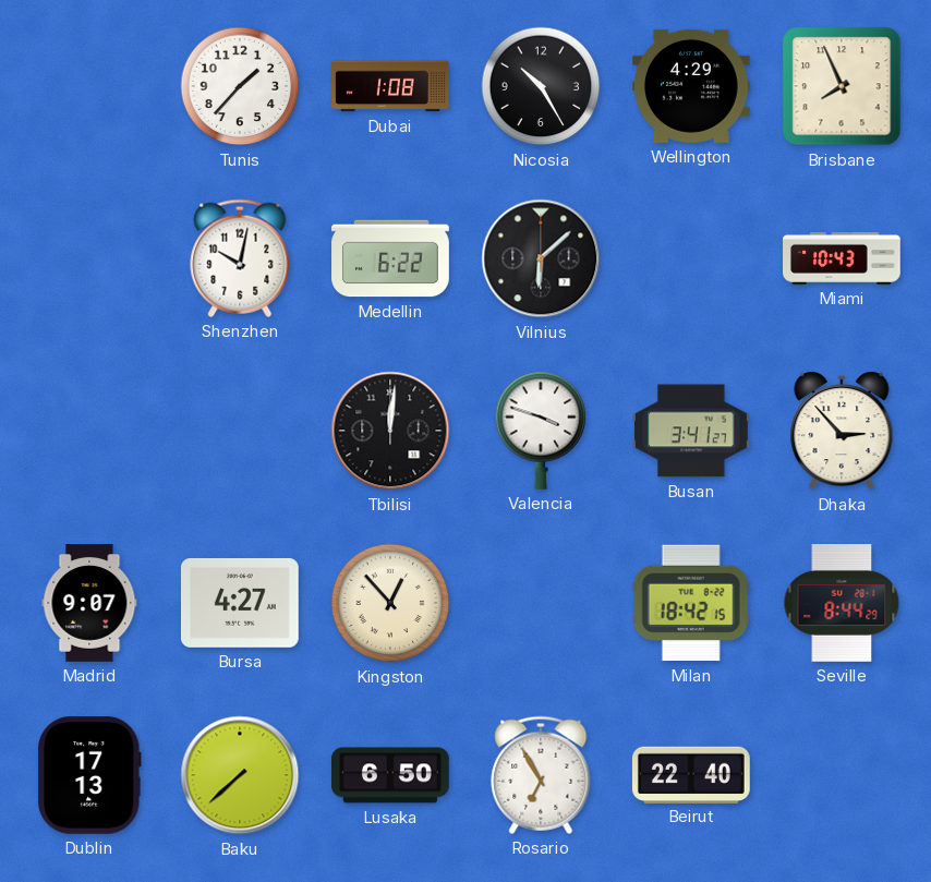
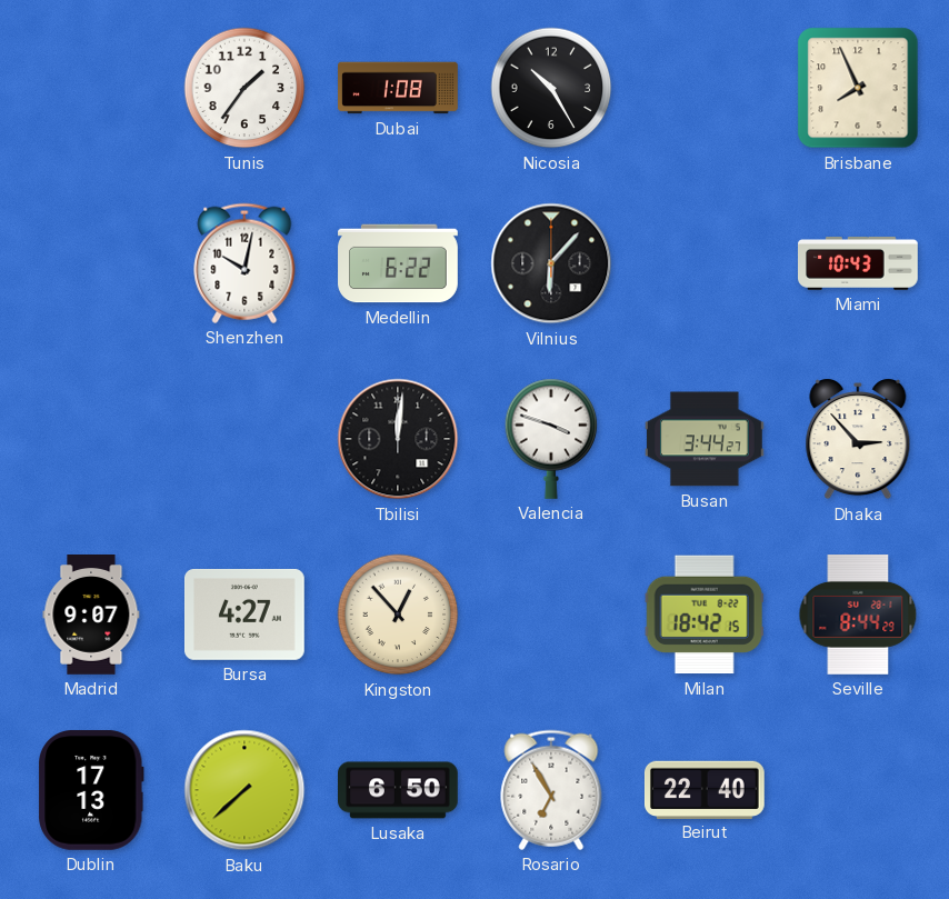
Tunis: 1:37 -> 1:36 (244, 88)
Wellington: 4:29 -> none (692, 86)
Vilnius: 6:08 -> 6:07 (551, 263)
Busan: 3:41 -> 3:44 (706, 439)
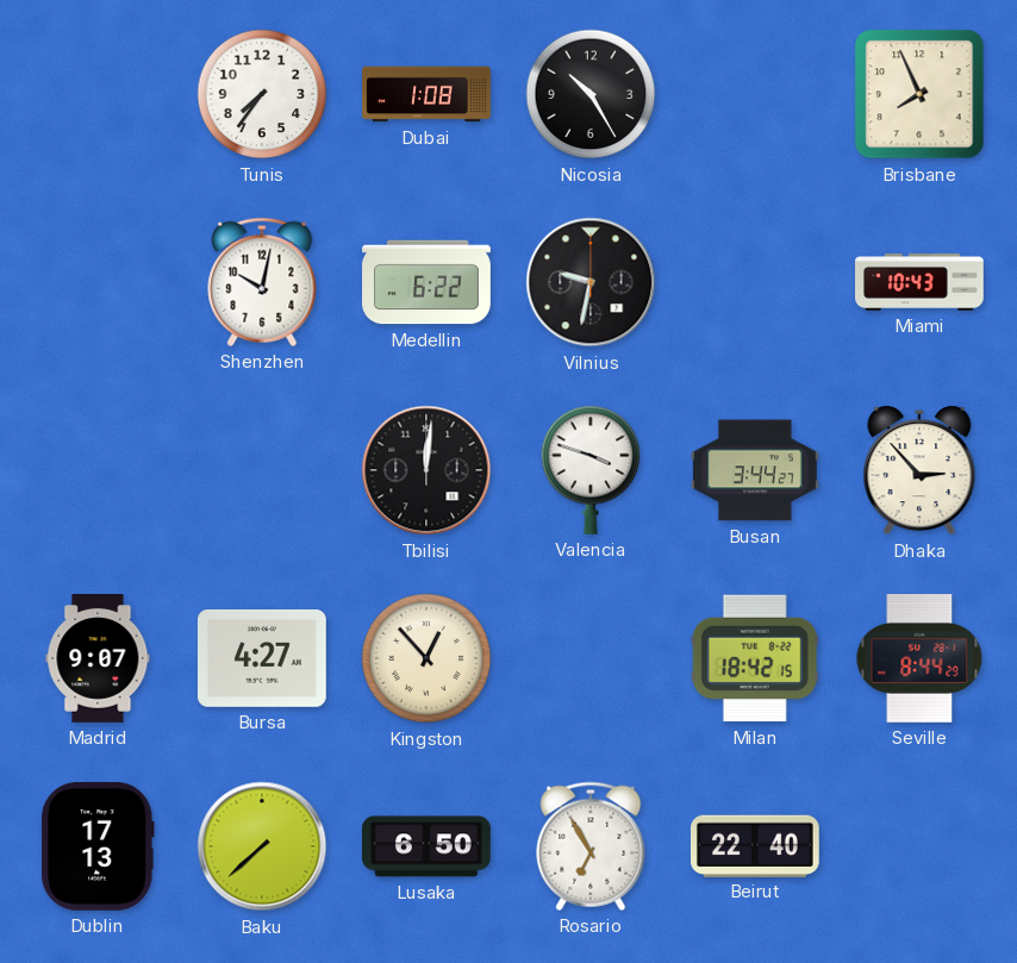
Tunis: 1:36 -> 7:36 (262, 94)
Vilnius: 6:07 -> 9:32 (591, 282)
